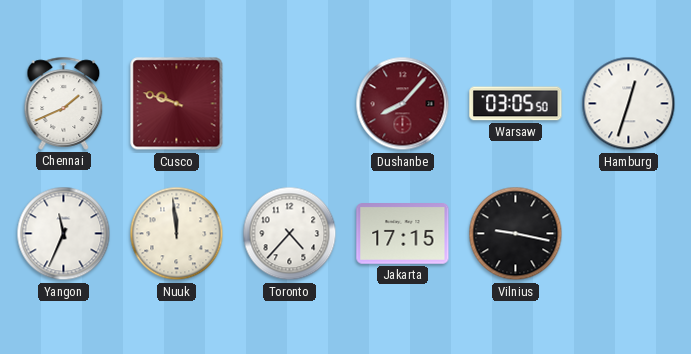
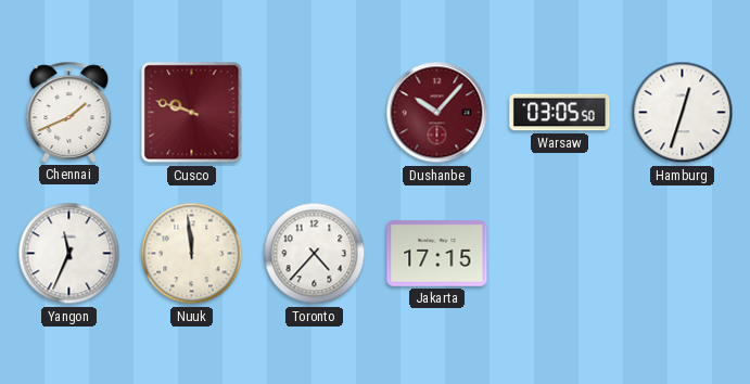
Dushanbe: 8:07 -> 10:07 (437, 113)
Vilnius: 9:17 -> none (516, 234)
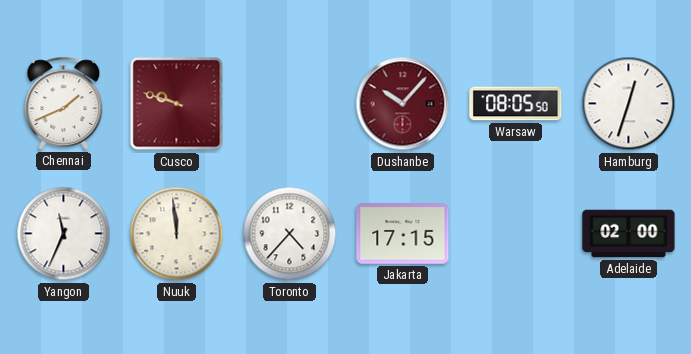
Warsaw: 03:05 -> 08:05 (516, 104)
Adelaide: none -> 02:00 (629, 234)
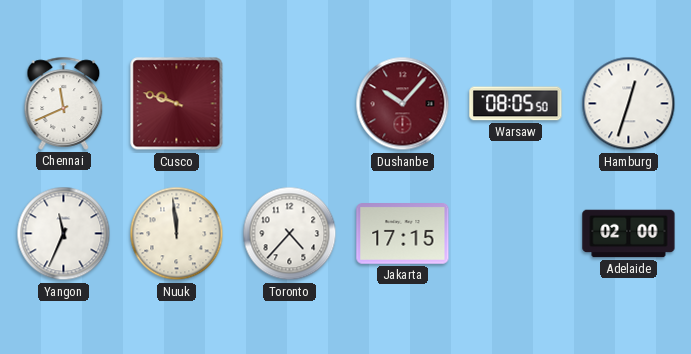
Chennai: 1:41 -> 11:41 (64, 103)
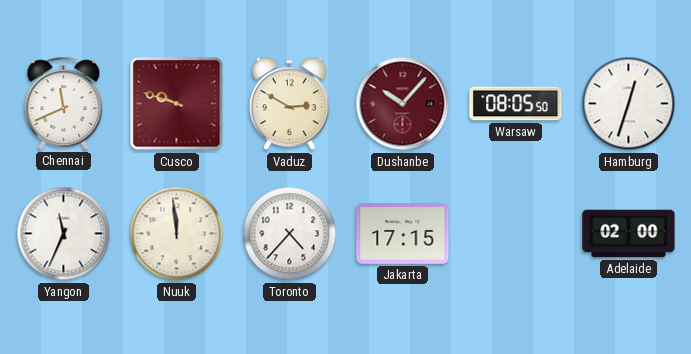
Vaduz: none -> 2:50 (289, 104)
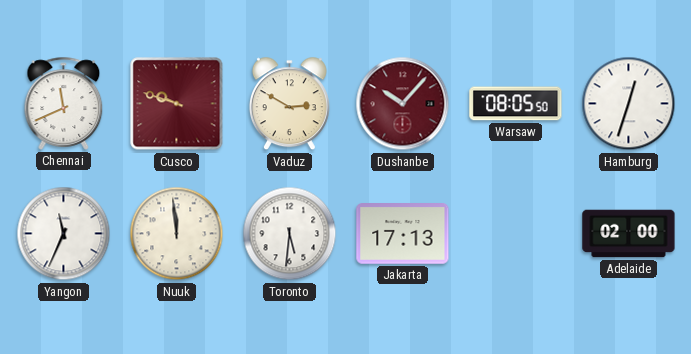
Toronto: 4:37 -> 5:31 (290, 234)
Jakarta: 17:15 -> 17:13 (403, 234)
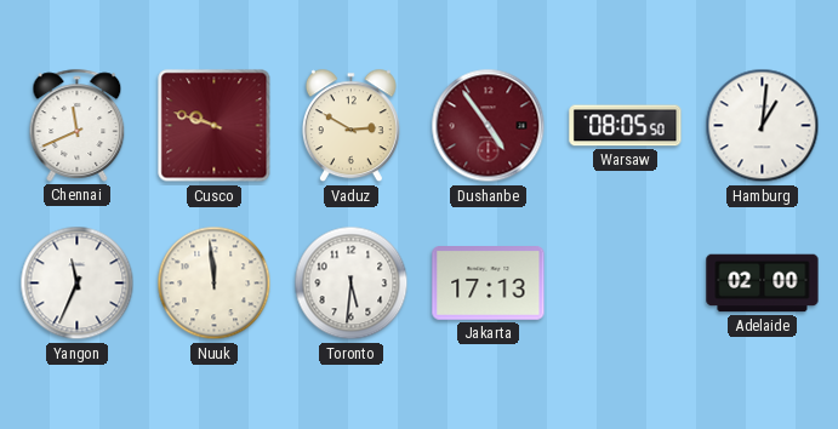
Dushanbe: 10:07 -> 4:54 (489, 126)
Hamburg: 12:33 -> 1:01 (763, 126)
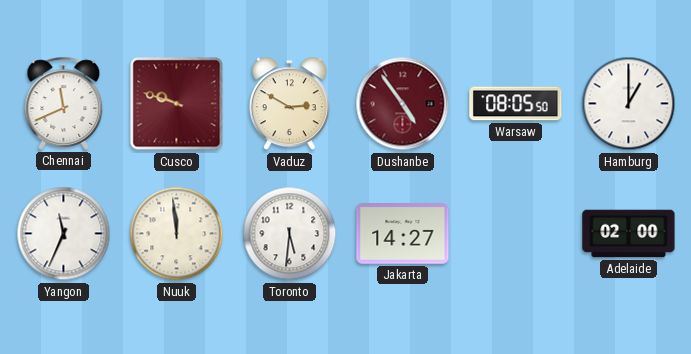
Hamburg: 1:01 -> 1:00 (629, 104)
Jakarta: 17:13 -> 14:27 (403, 234)
